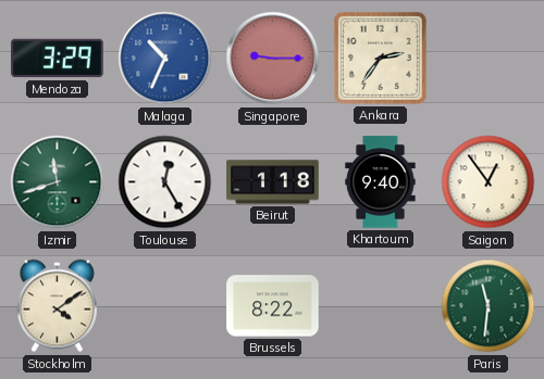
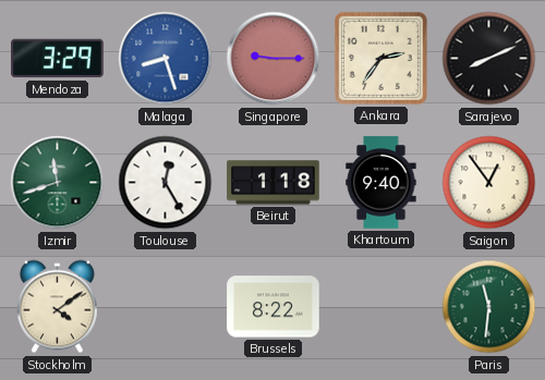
Malaga: 10:34 -> 8:27 (166, 59)
Sarajevo: none -> 8:11 (489, 59)
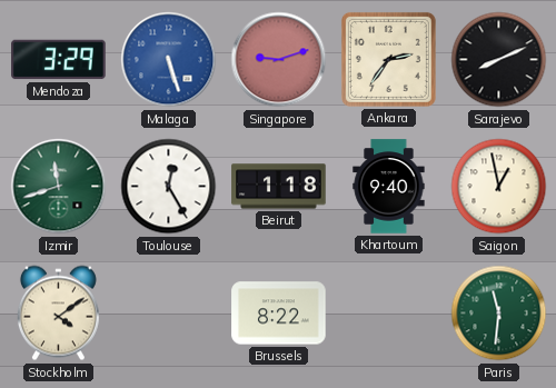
Malaga: 8:27 -> 5:27 (169, 60)
Singapore: 9:15 -> 9:12 (279, 60)
Saigon: 12:54 -> 12:58 (499, 187)
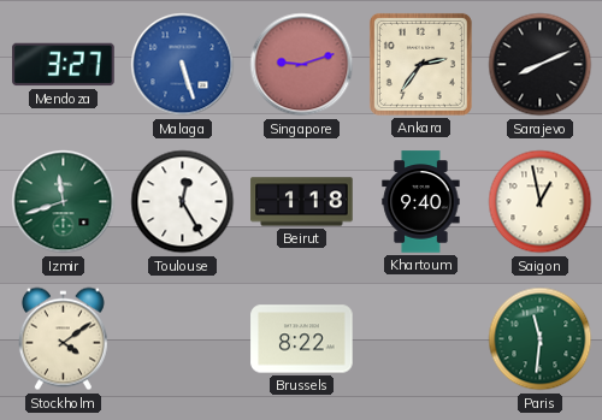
Mendoza: 3:29 -> 3:27 (64, 65)
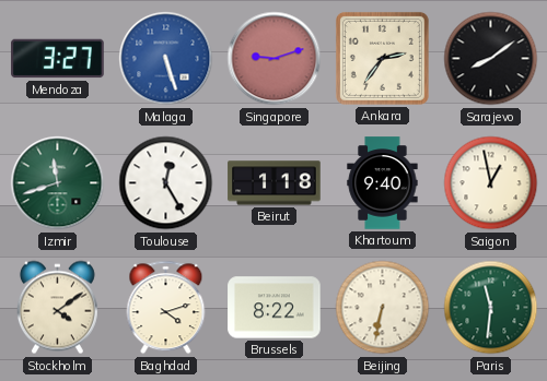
Sarajevo: 8:11 -> 8:09 (491, 59)
Baghdad: none -> 4:12 (166, 308)
Beijing: none -> 6:32 (383, 308)
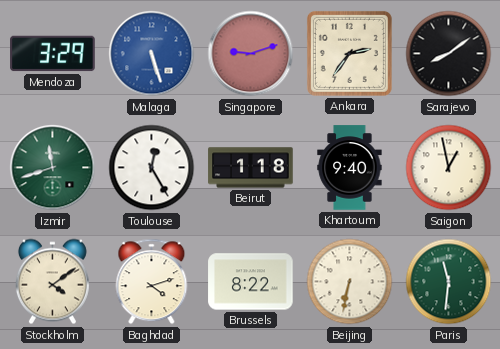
Mendoza: 3:27 -> 3:29 (53, 54)
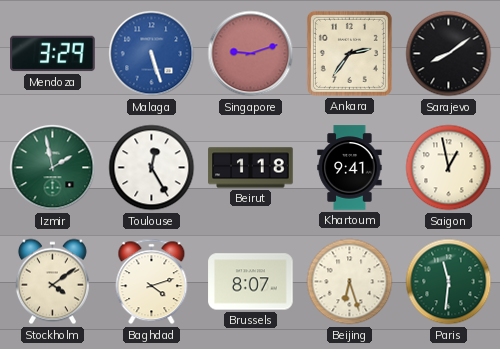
Izmir: 11:42 -> 1:58 (53, 168)
Khartoum: 9:40 -> 9:41 (350, 168)
Brussels: 8:22 -> 8:07 (251, 282)
Beijing: 6:32 -> 6:27 (350, 282)
